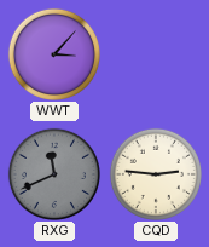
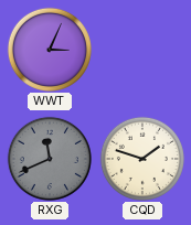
WWT: 3:07 -> 3:04 (50, 50)
CQD: 2:46 -> 1:48 (142, 159)
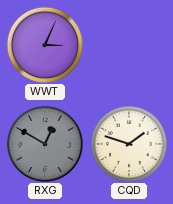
RXG: 11:41 -> 12:50 (45, 144)
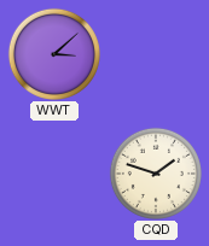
WWT: 3:04 -> 3:08 (54, 54)
RXG: 12:50 -> none (45, 144)
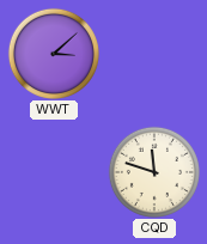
CQD: 1:48 -> 11:48 (154, 172)
